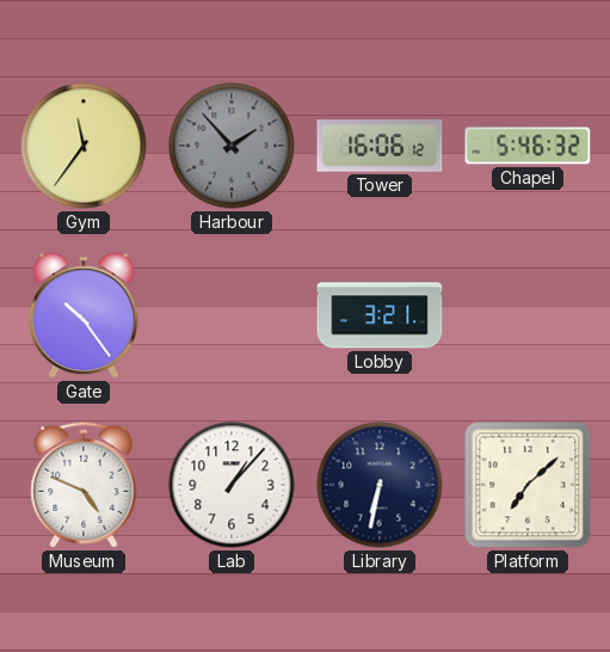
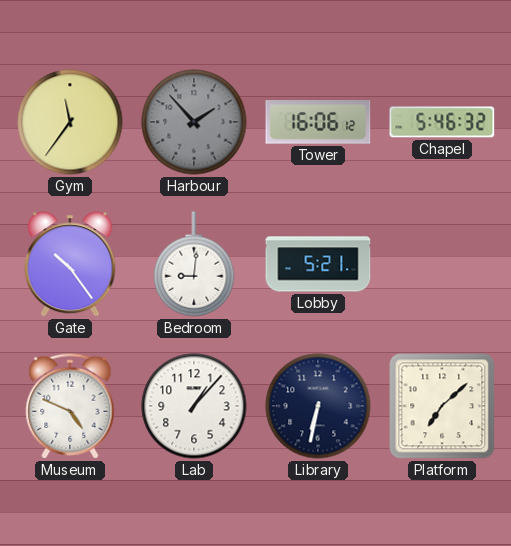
Bedroom: none -> 9:01 (194, 264)
Lobby: 3:21 -> 5:21 (318, 264)
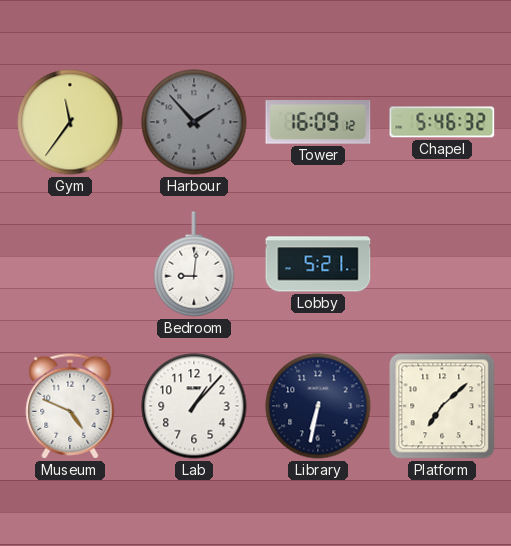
Tower: 16:06 -> 16:09 (318, 122)
Gate: 10:24 -> none (70, 264)
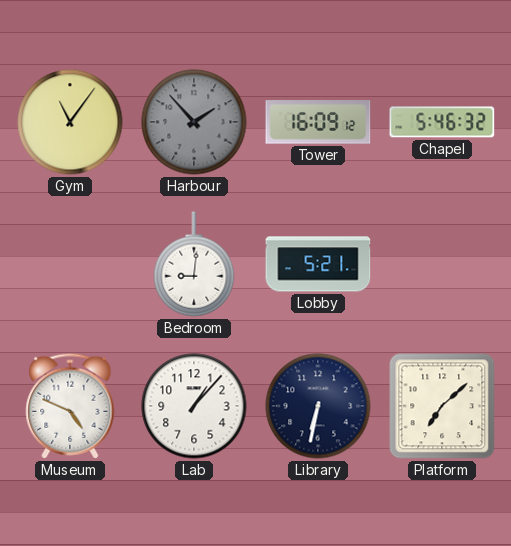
Gym: 11:36 -> 11:06 (70, 122)
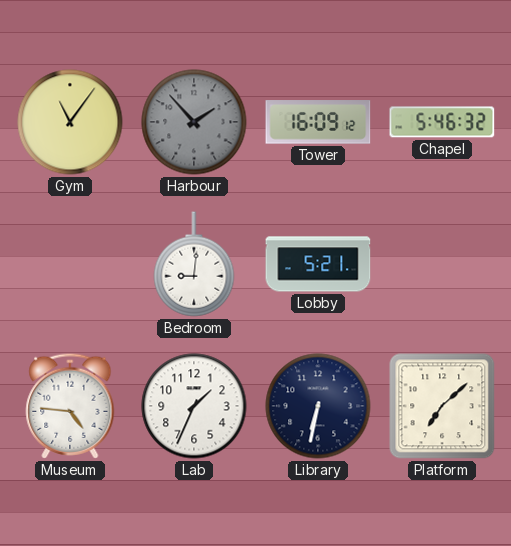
Museum: 4:49 -> 4:46 (70, 406)
Lab: 1:07 -> 1:34 (194, 406)
